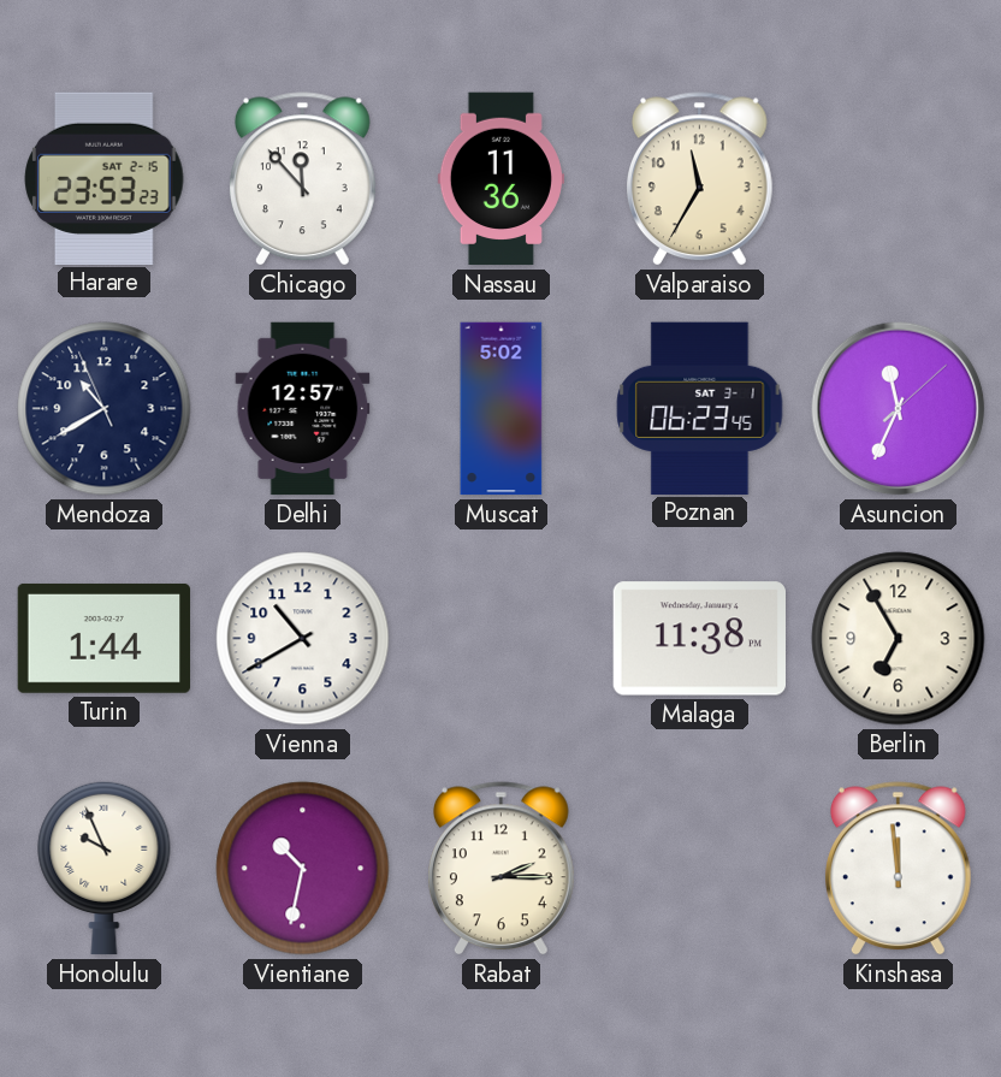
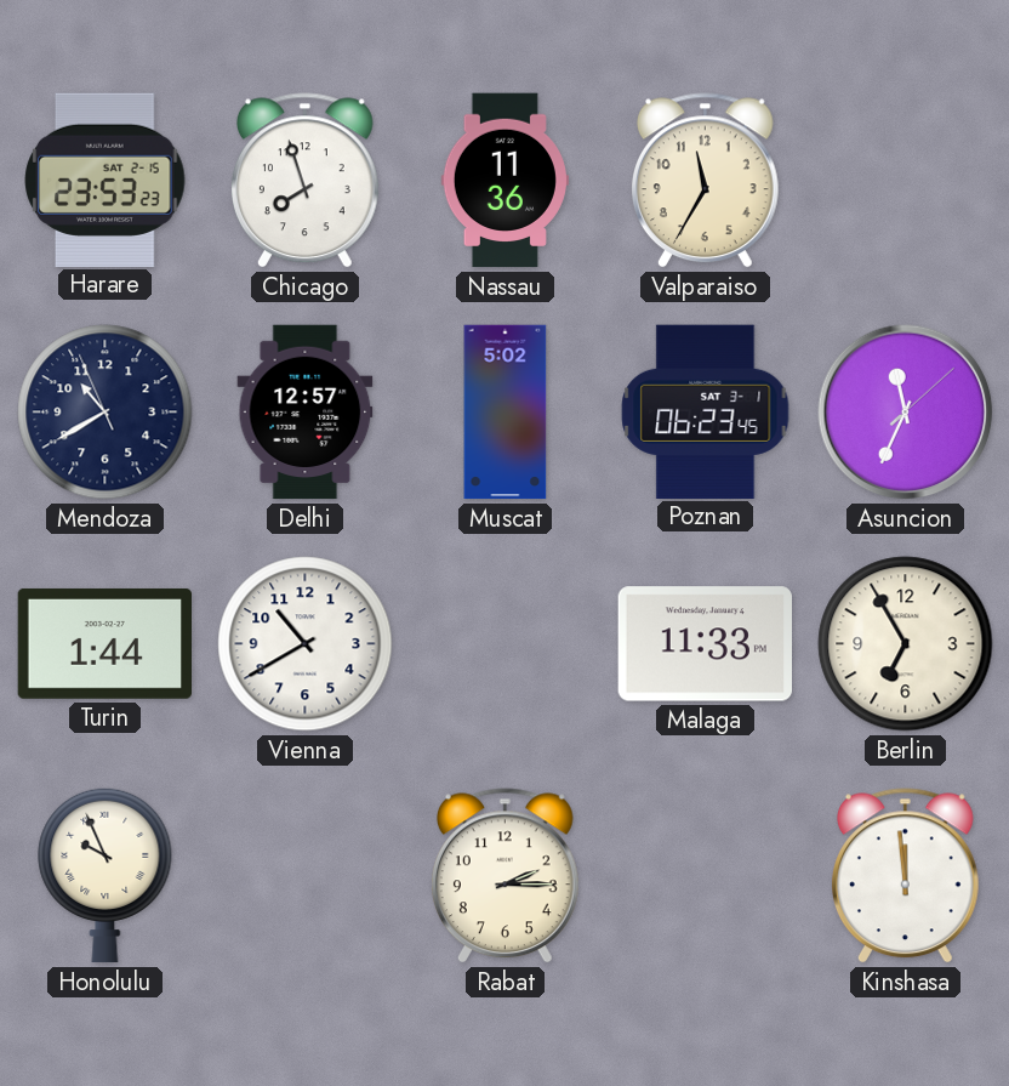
Chicago: 11:53 -> 7:57 (304, 181)
Malaga: 11:38 -> 11:33 (705, 644)
Vientiane: 10:32 -> none (303, 869)
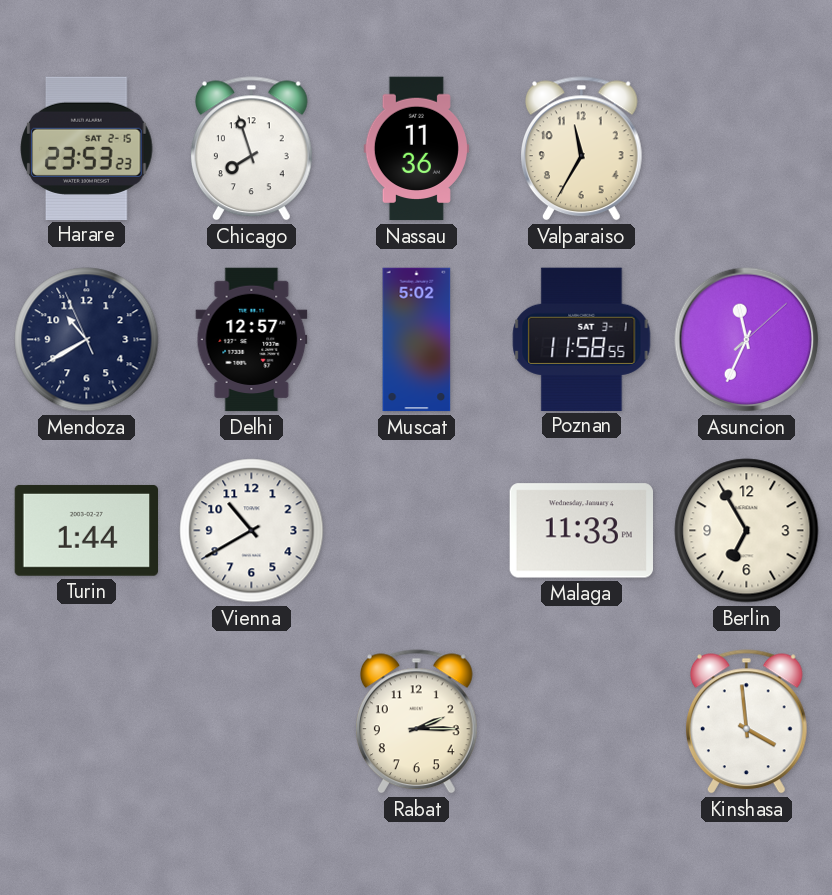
Poznan: 06:23 -> 11:58 (582, 339)
Honolulu: 9:56 -> none (106, 875)
Kinshasa: 11:59 -> 3:59 (746, 722)
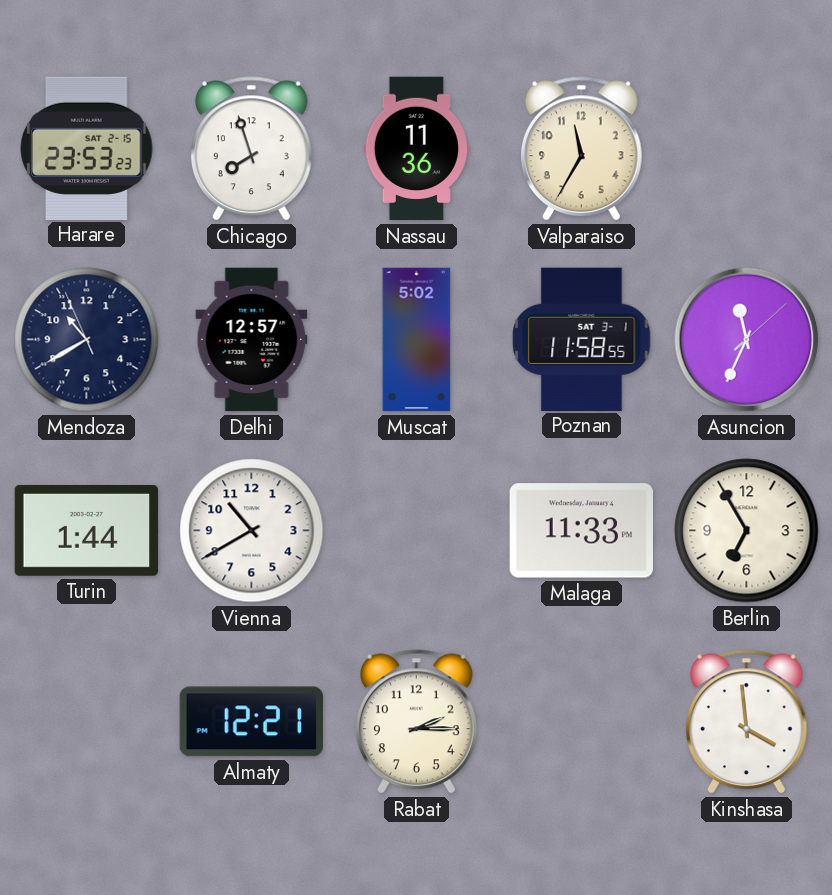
Almaty: none -> 12:21 (251, 722)
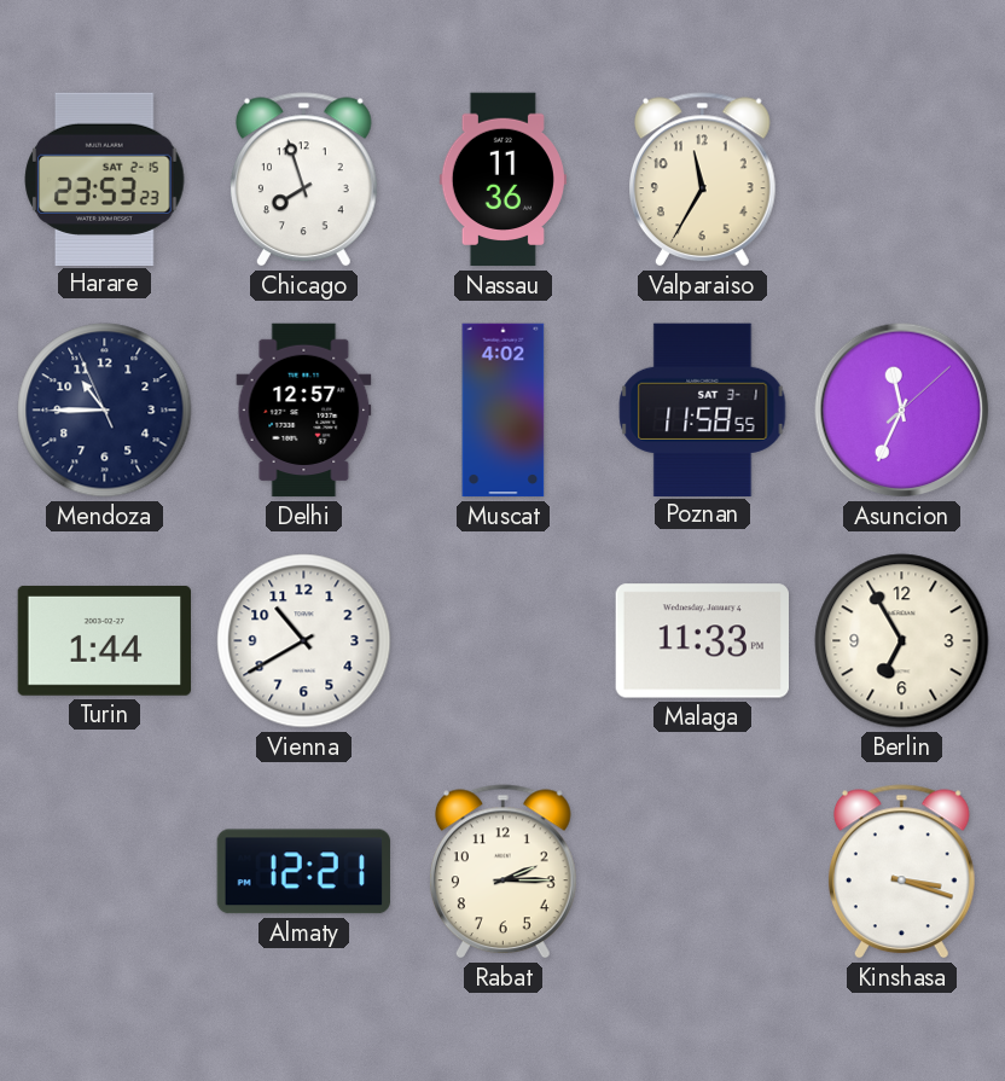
Mendoza: 10:39 -> 10:44 (105, 411)
Muscat: 5:02 -> 4:02 (504, 411)
Kinshasa: 3:59 -> 3:18 (901, 872)
